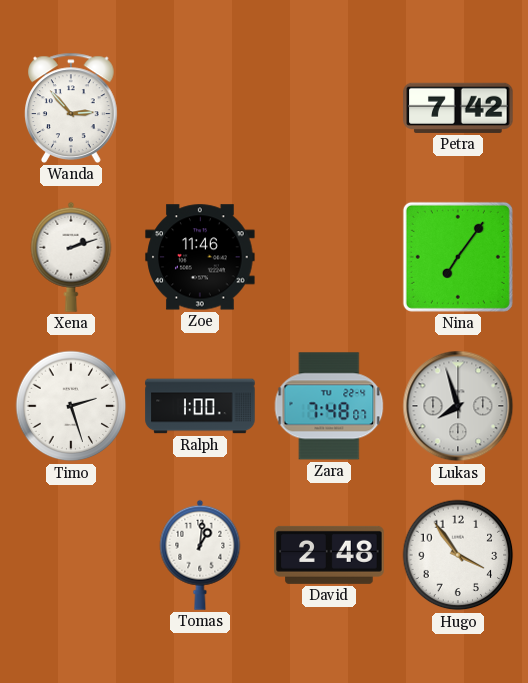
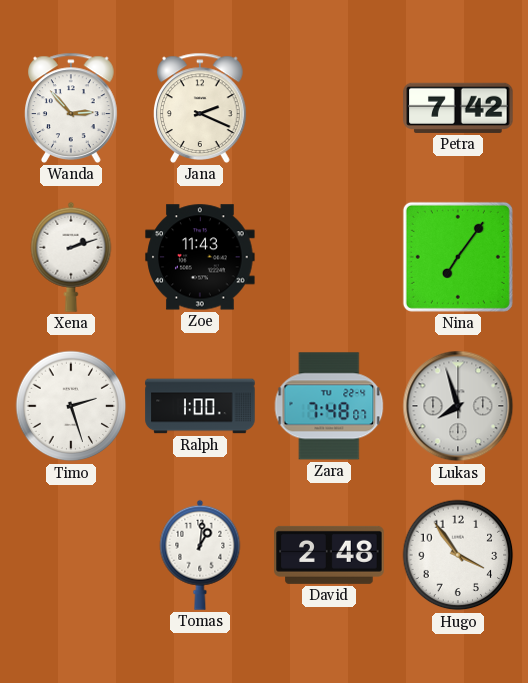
Jana: none -> 2:19 (201, 108)
Zoe: 11:46 -> 11:43 (200, 257)
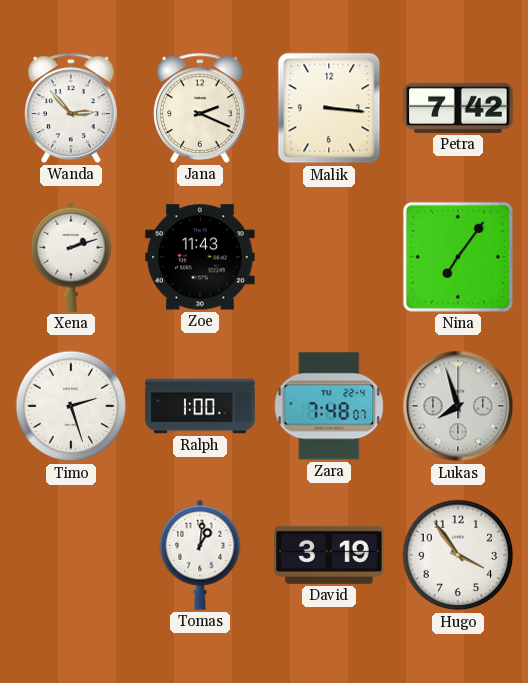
Malik: none -> 3:16 (329, 108)
David: 2:48 -> 3:19 (329, 555)
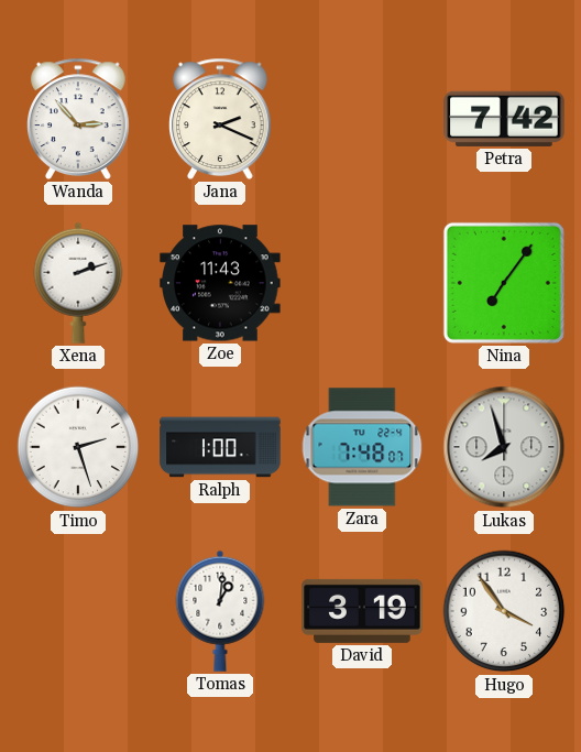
Malik: 3:16 -> none (329, 108)
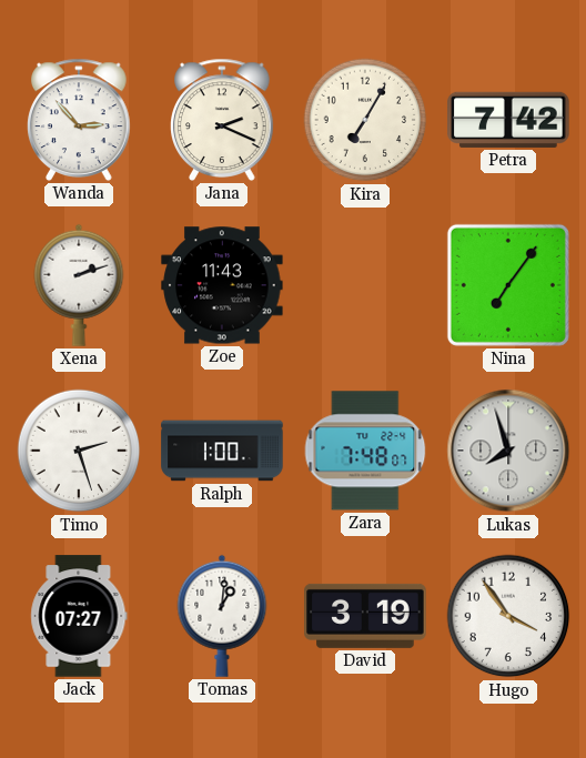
Kira: none -> 7:05 (365, 120)
Jack: none -> 07:27 (79, 616)
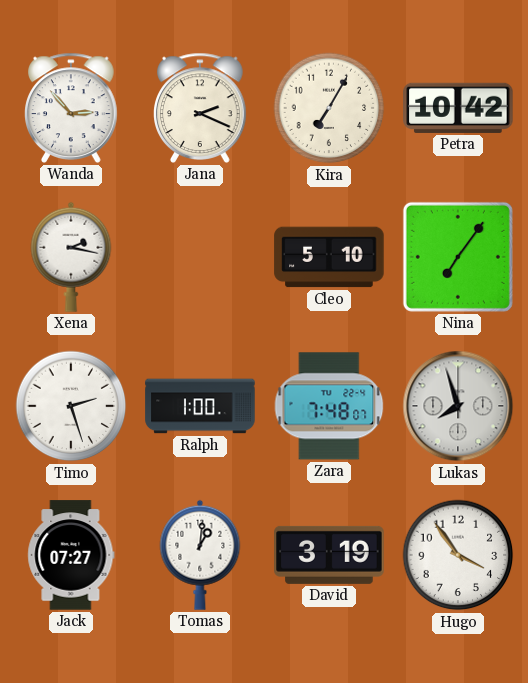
Petra: 7:42 -> 10:42 (458, 108)
Xena: 2:12 -> 2:17 (71, 257)
Zoe: 11:43 -> none (222, 285)
Cleo: none -> 5:10 (329, 257)
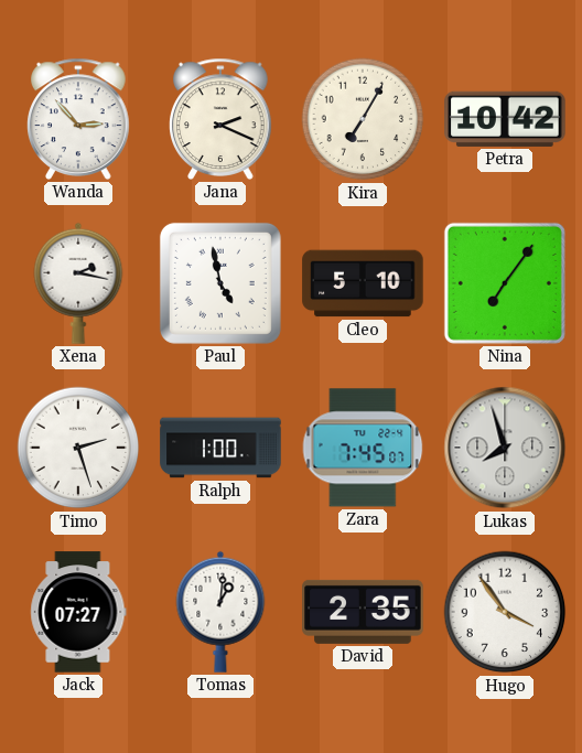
Paul: none -> 4:58 (220, 283)
Zara: 7:48 -> 7:45 (363, 448)
David: 3:19 -> 2:35 (363, 612)
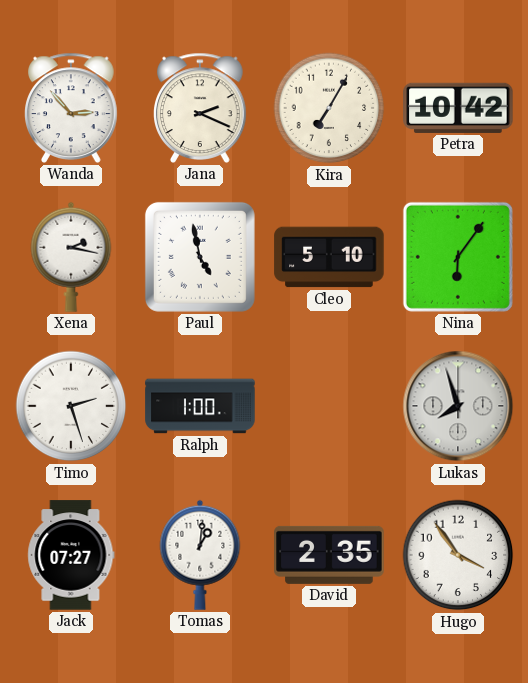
Nina: 7:06 -> 6:06 (458, 257)
Zara: 7:45 -> none (363, 448)
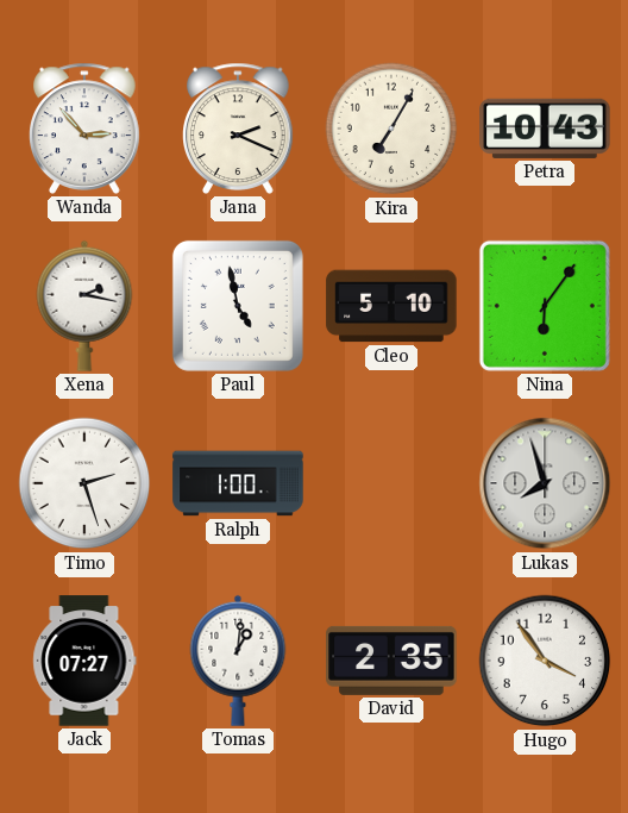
Petra: 10:42 -> 10:43 (545, 129)
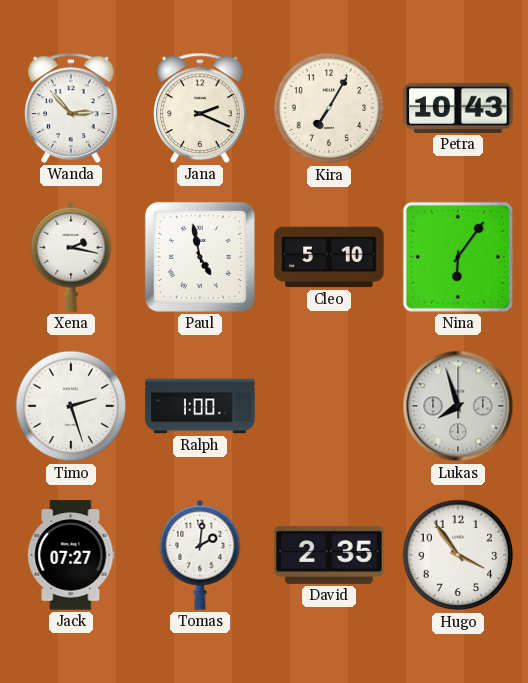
Tomas: 1:01 -> 2:01 (200, 555)
